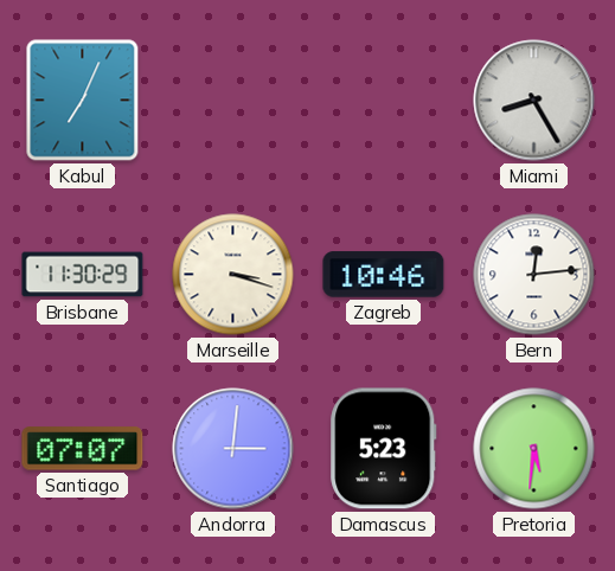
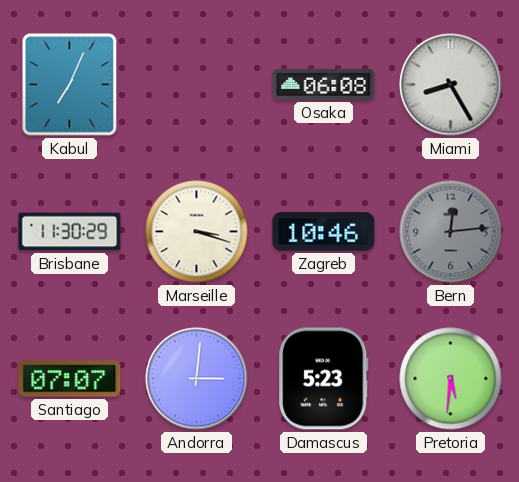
Osaka: none -> 06:08 (324, 84)
Bern dial: white -> grey (451, 232)
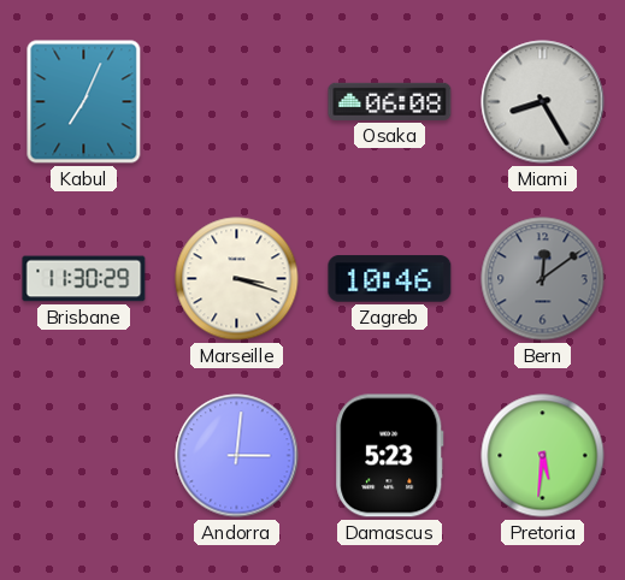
Bern: 12:14 -> 12:09 (543, 279)
Santiago: 07:07 -> none (70, 379)
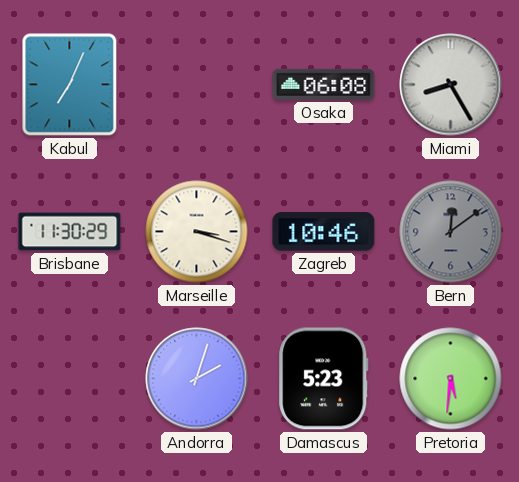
Andorra: 3:01 -> 2:03 (197, 379)
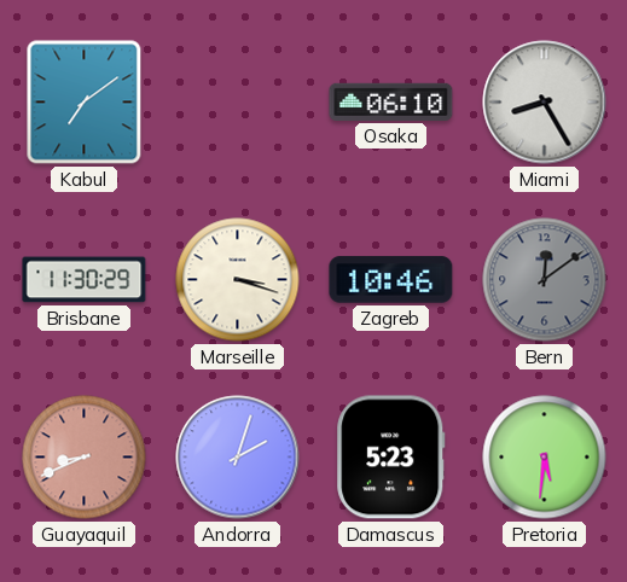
Kabul: 7:04 -> 7:09 (85, 103)
Osaka: 06:08 -> 06:10 (391, 101)
Guayaquil: none -> 8:41 (85, 458)
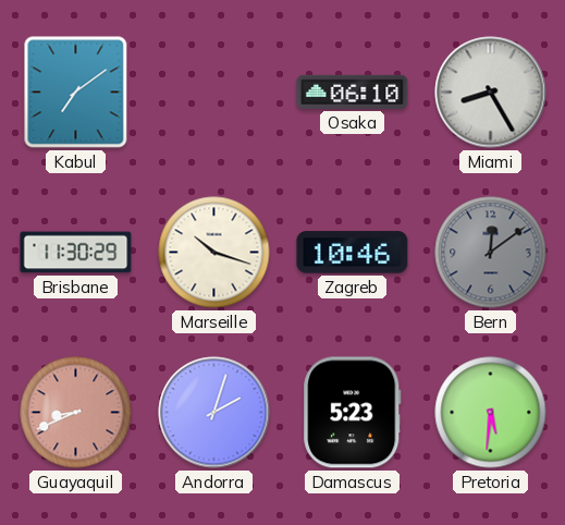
Marseille: 3:18 -> 10:18 (214, 253)
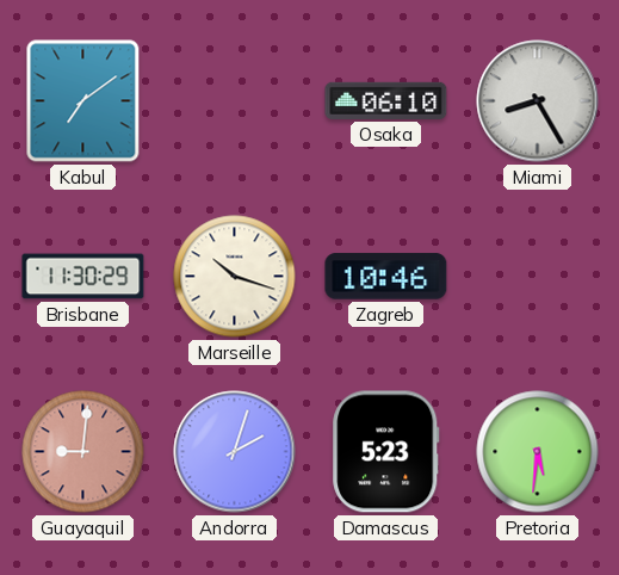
Bern: 12:09 -> none (491, 253)
Guayaquil: 8:41 -> 9:01 (83, 452)
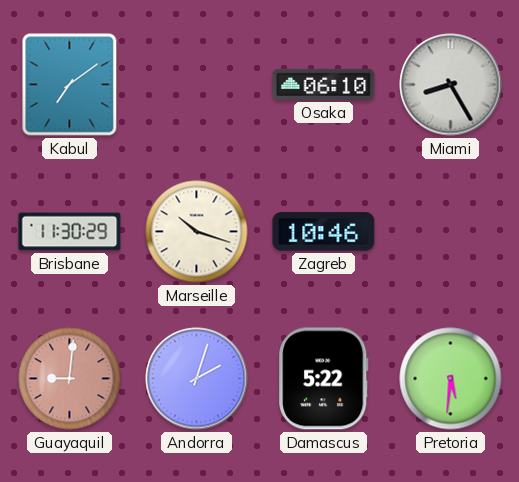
Damascus: 5:23 -> 5:22 (324, 379)
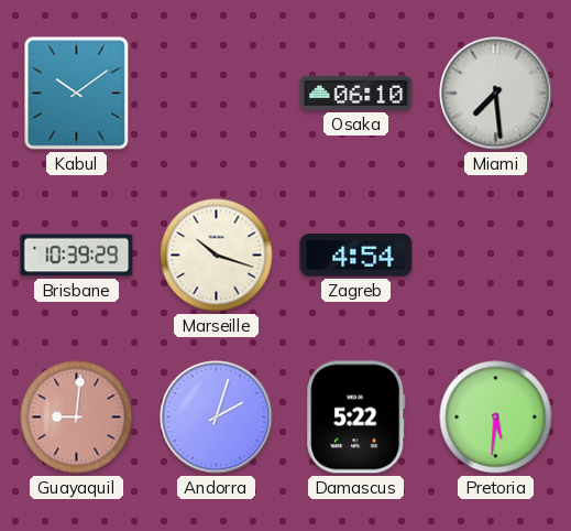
Kabul: 7:09 -> 10:09 (77, 94)
Miami: 8:25 -> 7:29 (496, 94)
Brisbane: 11:30 -> 10:39 (77, 256)
Zagreb: 10:46 -> 4:54 (356, 256)
